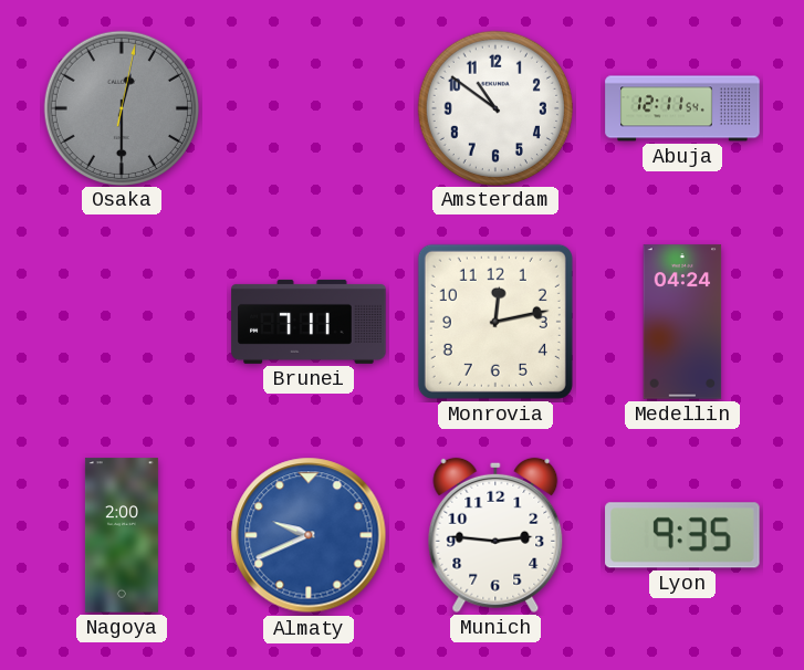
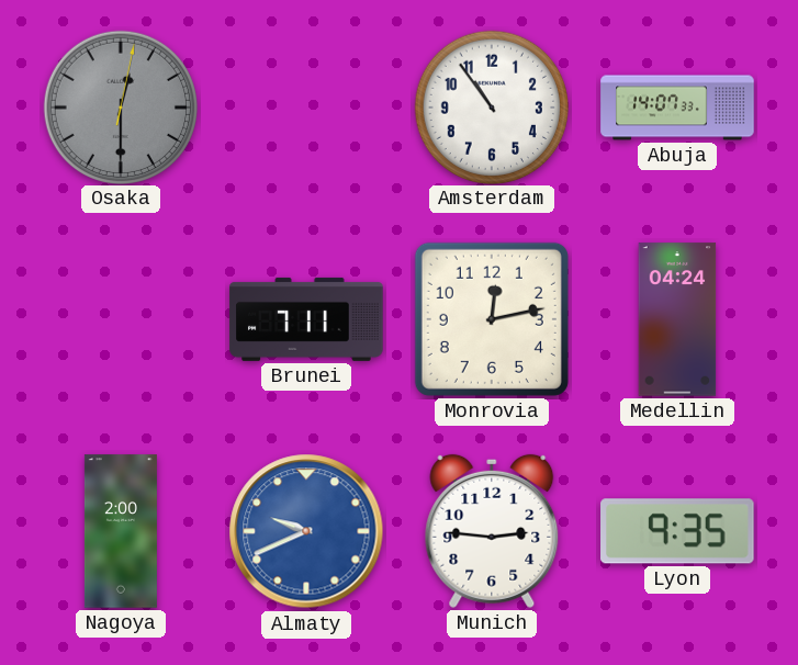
Amsterdam: 10:51 -> 10:54 (491, 106)
Abuja: 12:11 -> 14:07 (677, 108)
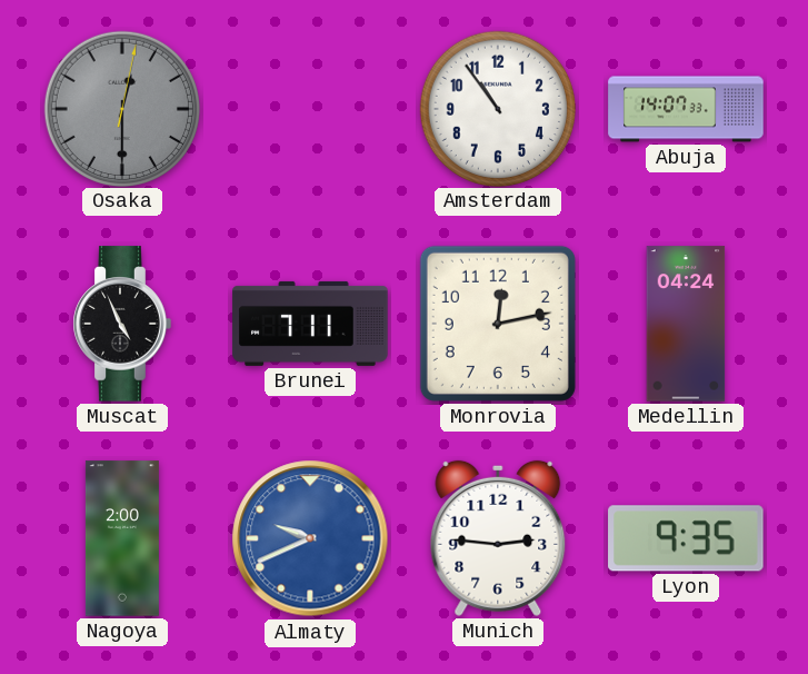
Muscat: none -> 4:56 (122, 324)
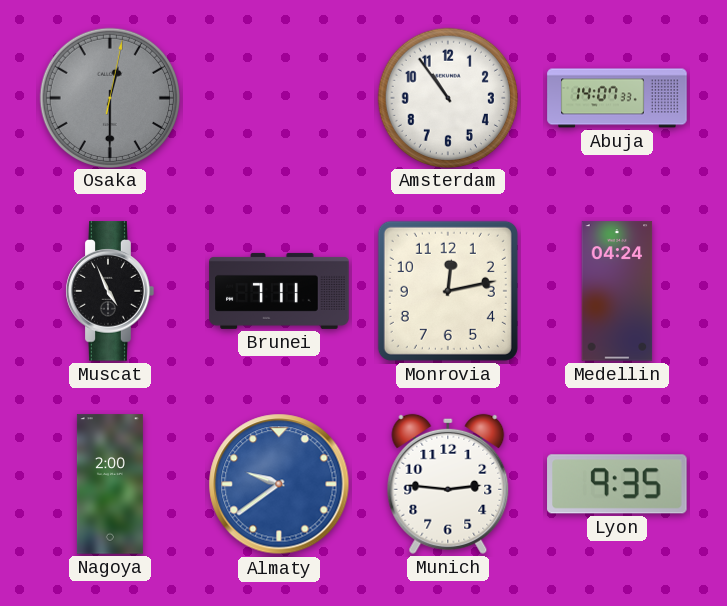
Almaty: 9:41 -> 9:39 (279, 484)
